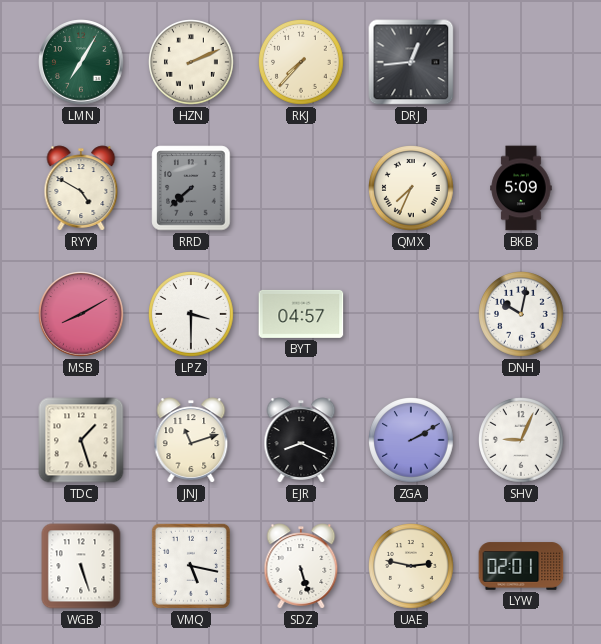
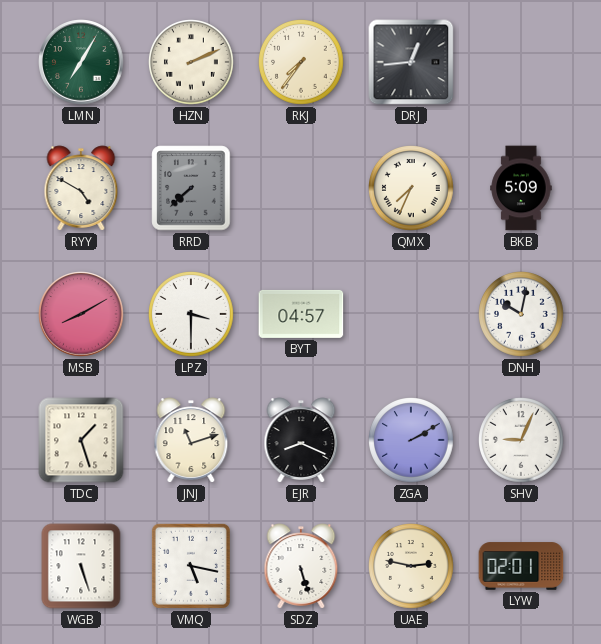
RKJ: 7:37 -> 7:36 (302, 63)
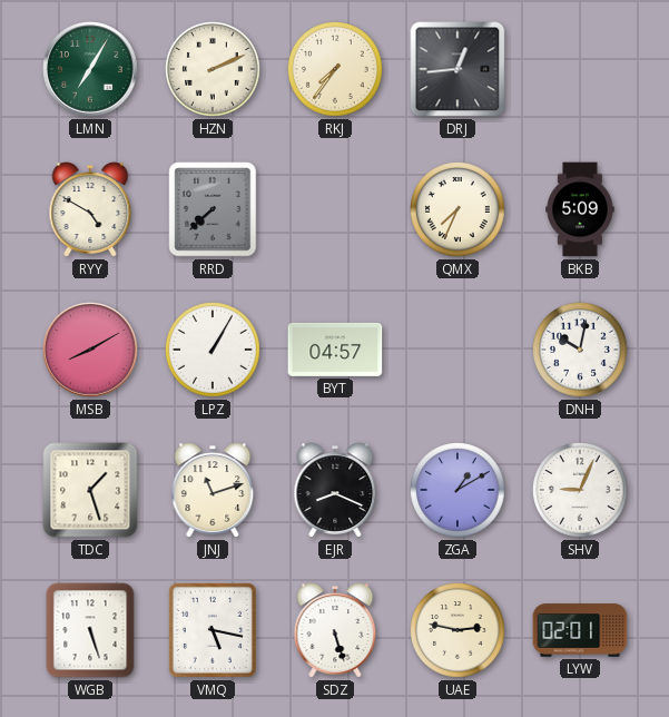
LPZ: 3:30 -> 1:05 (214, 351)
ZGA: 2:10 -> 1:10 (459, 491)
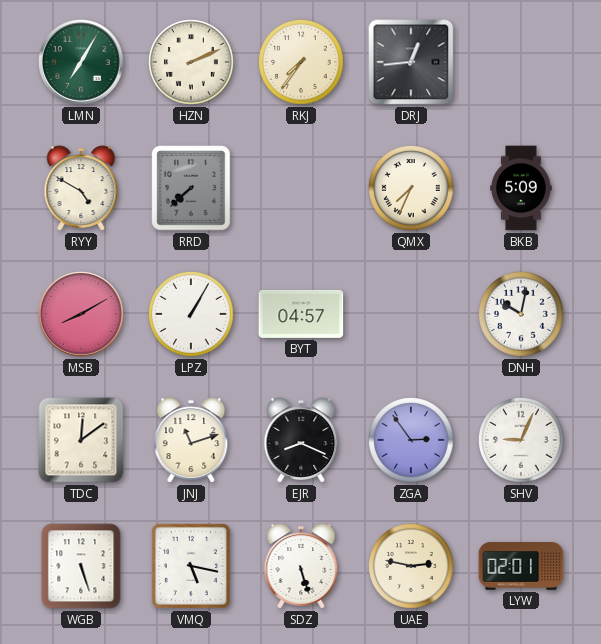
TDC: 1:27 -> 12:09 (81, 440)
ZGA: 1:10 -> 2:54 (412, 441)
